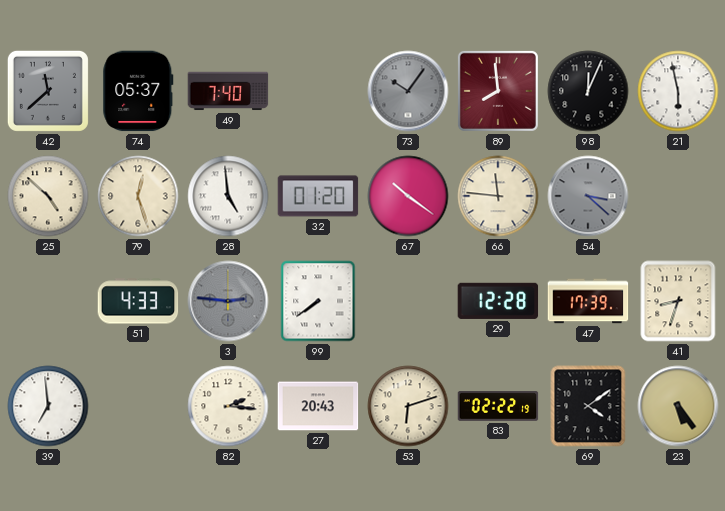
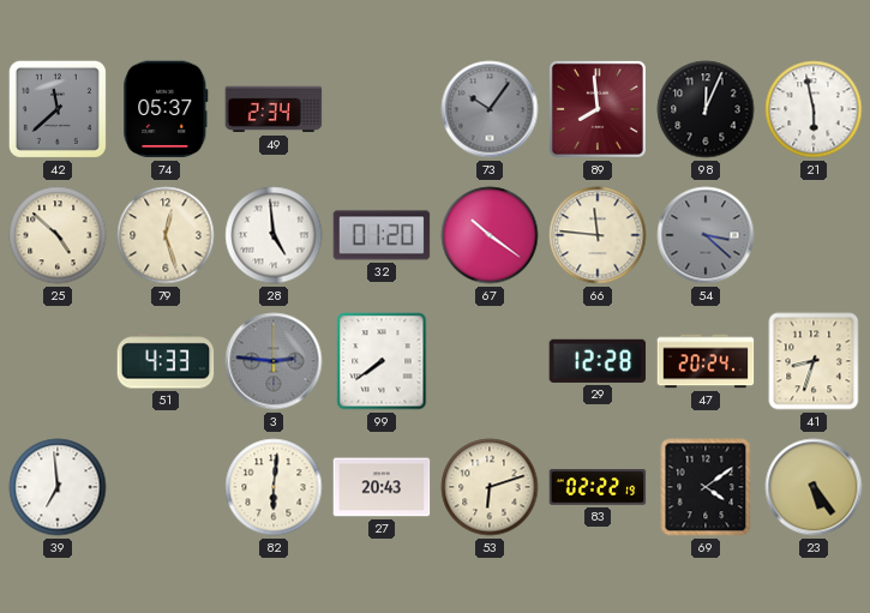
49: 7:40 -> 2:34 (274, 109)
47: 17:39 -> 20:24 (706, 361)
82: 2:16 -> 6:01 (274, 487)
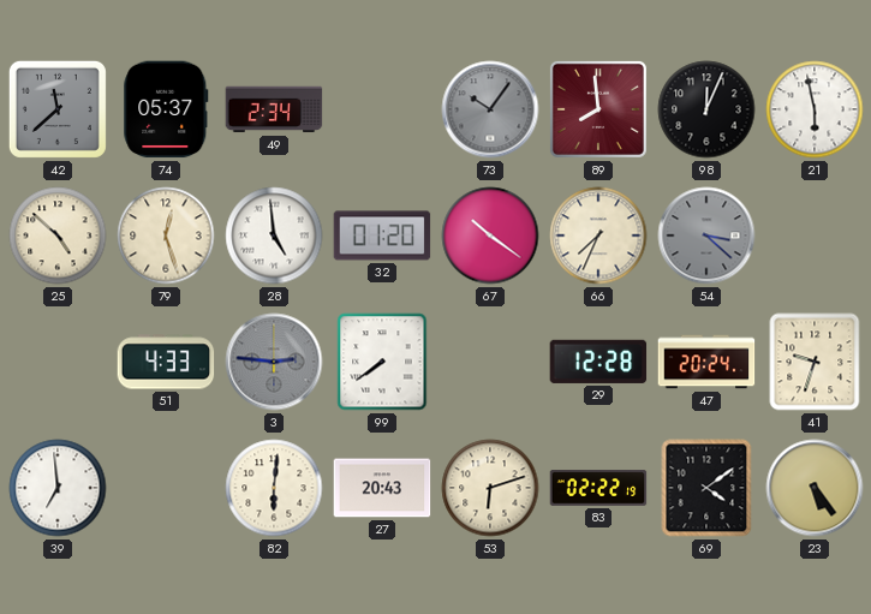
66: 11:46 -> 7:34 (598, 236)
41: 8:33 -> 9:33 (815, 362)
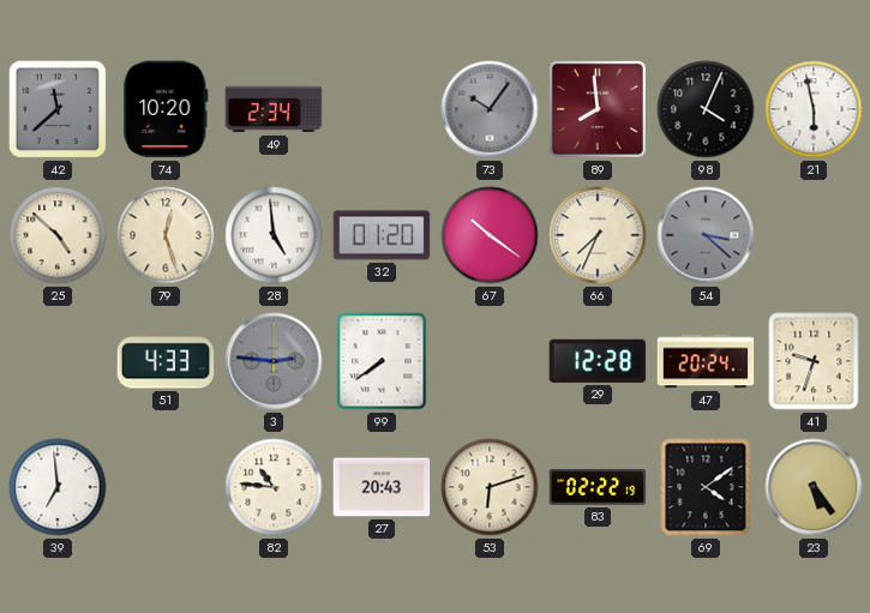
74: 05:37 -> 10:20 (166, 109)
98: 12:04 -> 4:04 (706, 109)
82: 6:01 -> 10:46 (274, 487)
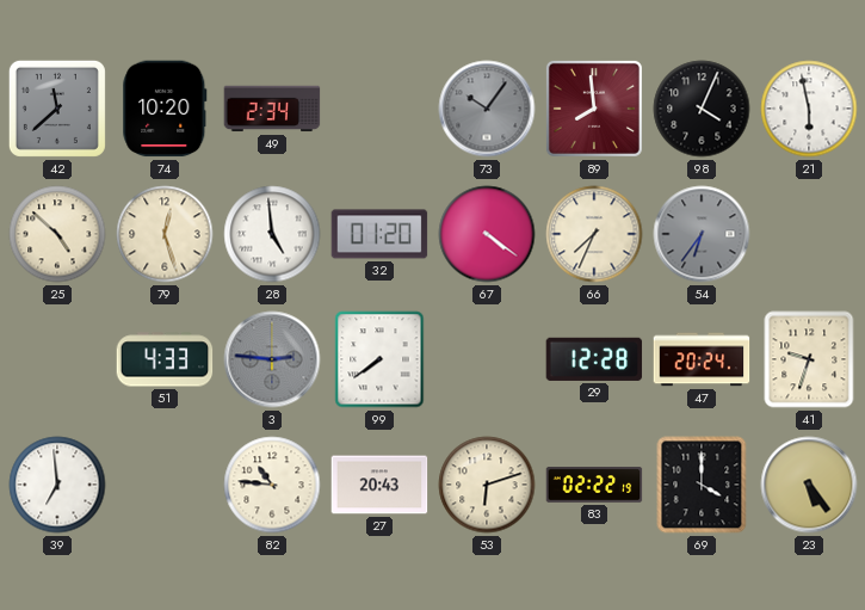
67: 10:21 -> 4:21 (487, 234)
54: 3:22 -> 6:36 (702, 234)
69: 4:09 -> 4:00 (702, 485)
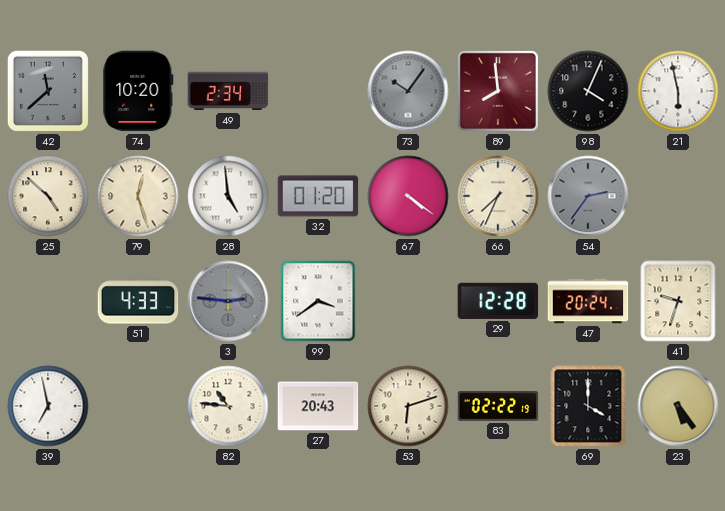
54: 6:36 -> 2:36 (588, 196)
99: 7:39 -> 3:39 (318, 301)
39: 6:59 -> 6:58 (48, 406)
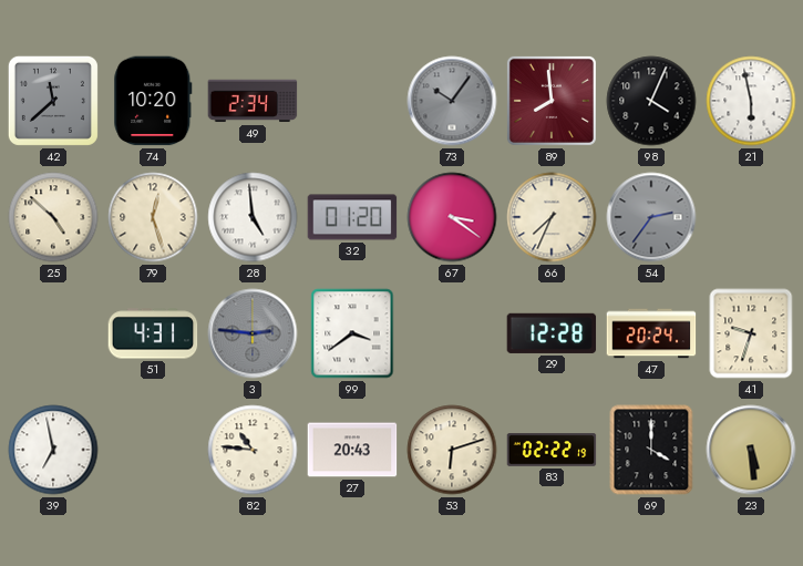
67: 4:21 -> 3:21 (452, 217)
51: 4:33 -> 4:31 (153, 333)
23: 5:24 -> 5:29 (751, 450)
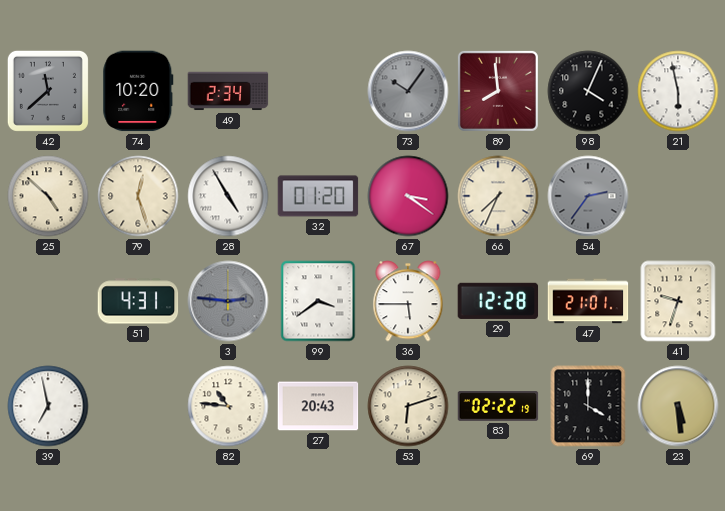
28: 4:59 -> 4:55 (228, 196)
36: none -> 5:45 (408, 301)
47: 20:24 -> 21:01 (588, 301)
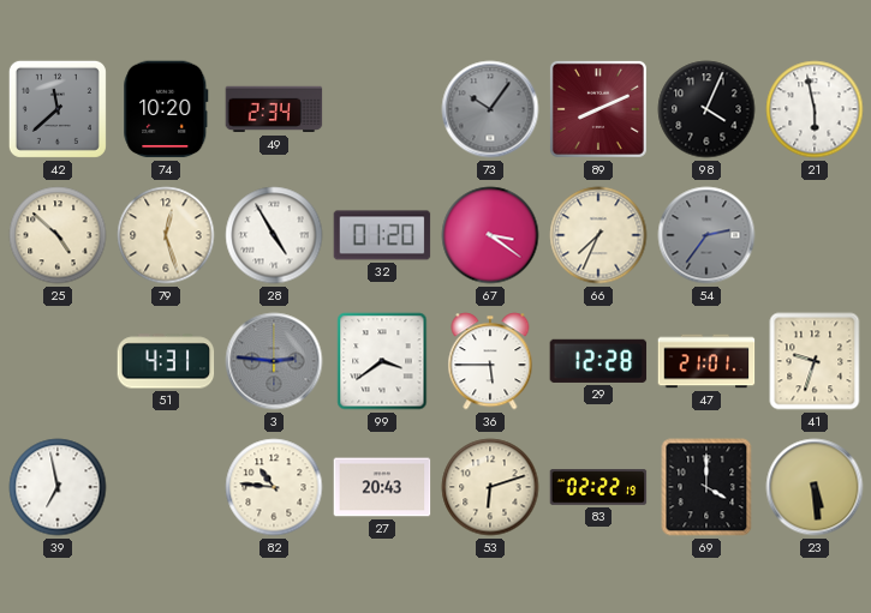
89: 7:59 -> 8:11 (598, 109)
